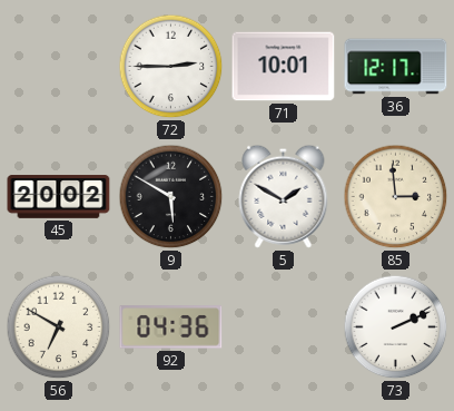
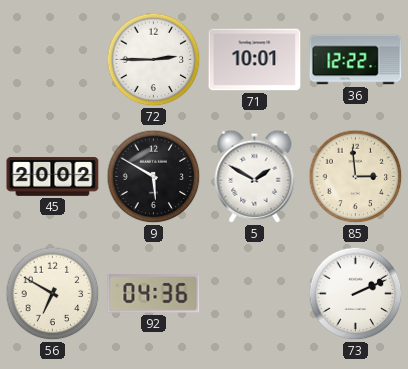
36: 12:17 -> 12:22 (356, 60)
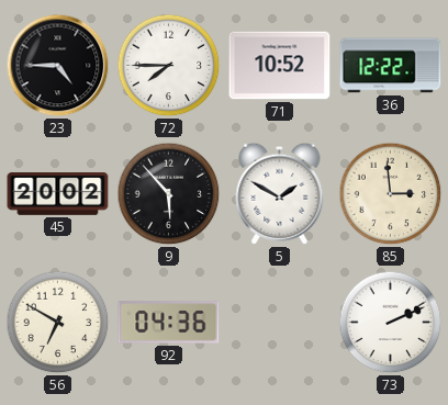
23: none -> 4:45 (58, 66)
72: 2:45 -> 7:45 (169, 66)
71: 10:01 -> 10:52 (280, 66)
9: 5:50 -> 5:53 (169, 194)
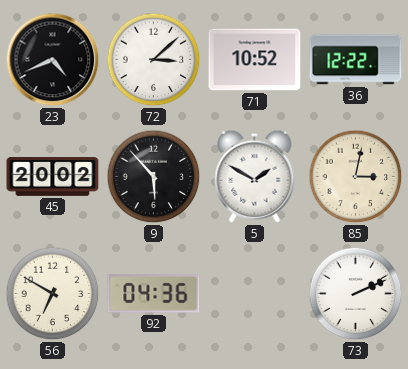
23: 4:45 -> 4:41 (53, 60)
72: 7:45 -> 3:08 (154, 60)
85: 2:59 -> 3:02 (356, 177)
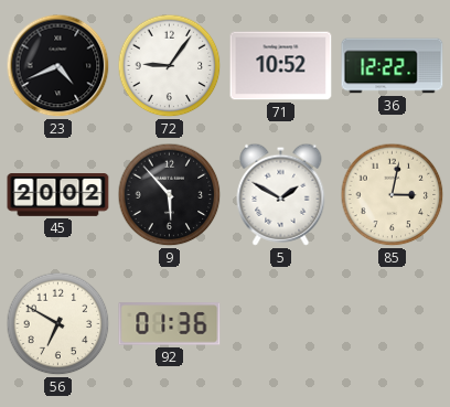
72: 3:08 -> 9:06 (170, 66)
92: 04:36 -> 01:36 (170, 324)
73: 2:11 -> none (356, 294)
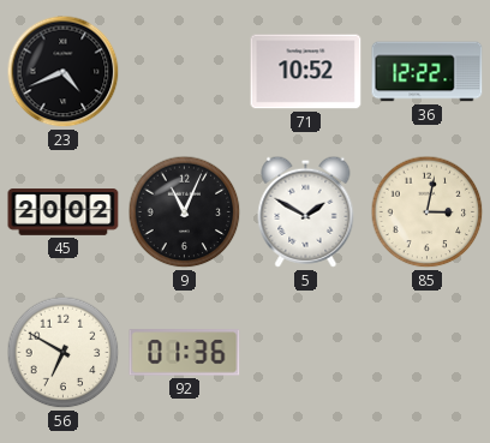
72: 9:06 -> none (170, 66)
9: 5:53 -> 11:04 (185, 212)
